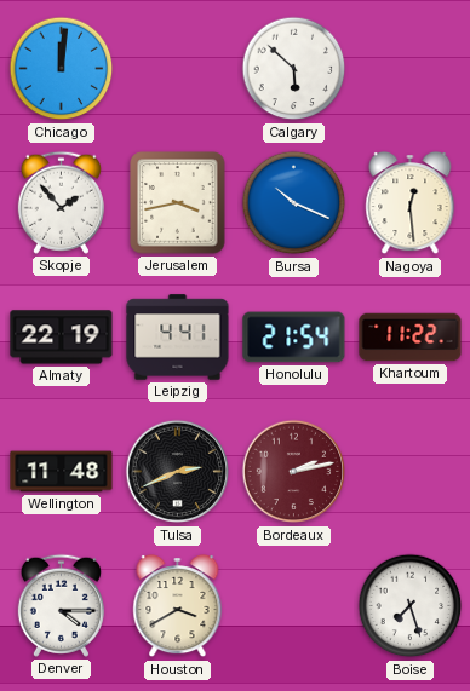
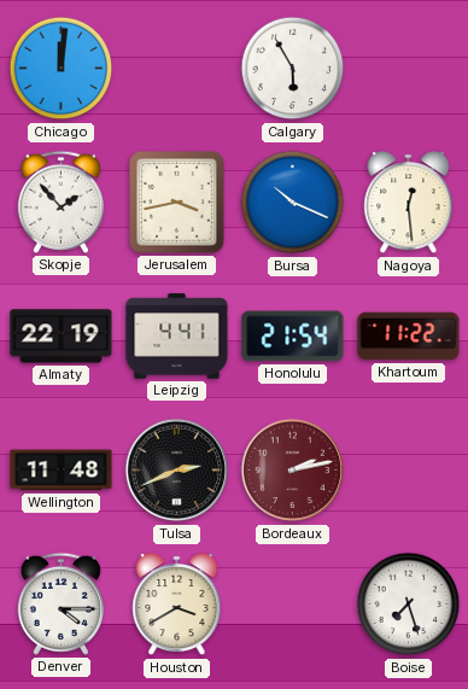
Calgary: 5:52 -> 5:55 (293, 69)
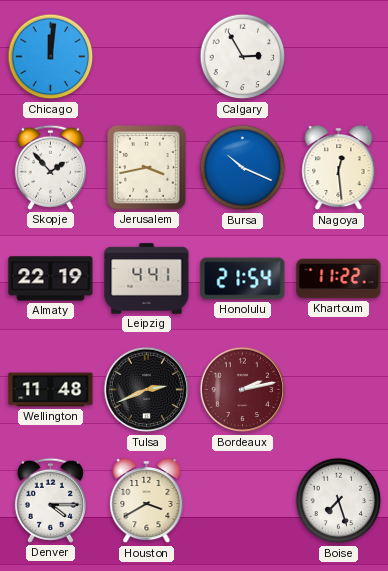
Calgary: 5:55 -> 2:55 (243, 57)
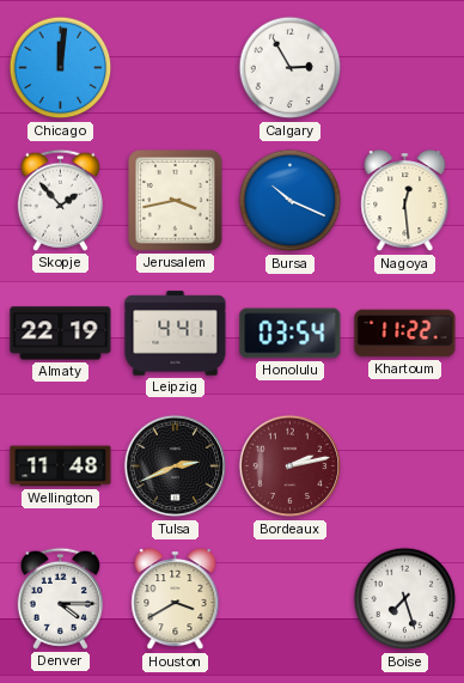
Honolulu: 21:54 -> 03:54 (291, 334)
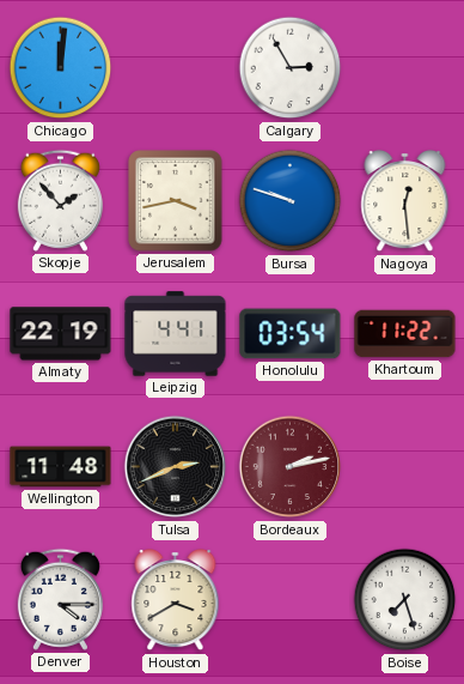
Bursa: 10:19 -> 9:48 (291, 201)
